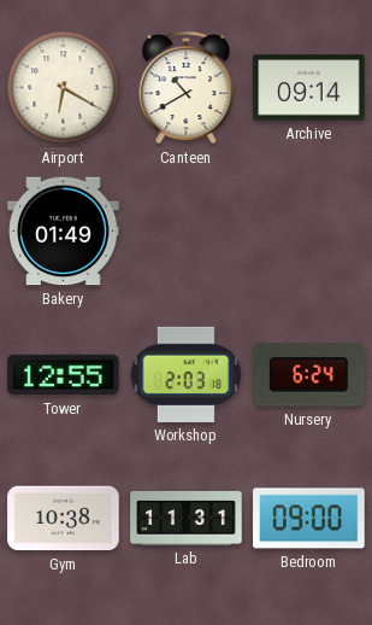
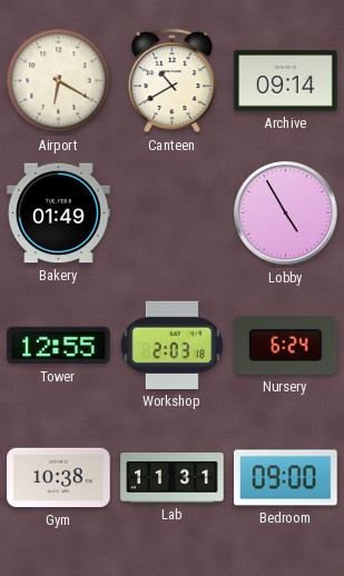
Lobby: none -> 4:55 (286, 213)
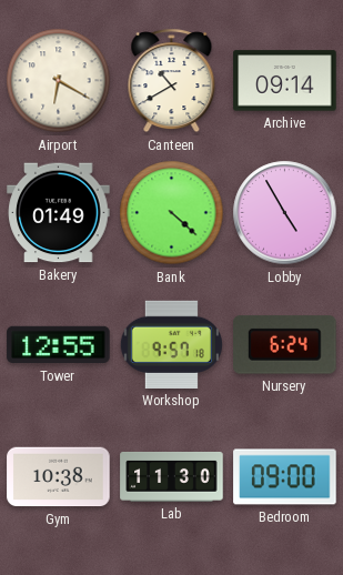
Bank: none -> 4:22 (172, 213)
Workshop: 2:03 -> 9:57 (171, 344)
Lab: 11:31 -> 11:30 (172, 476)
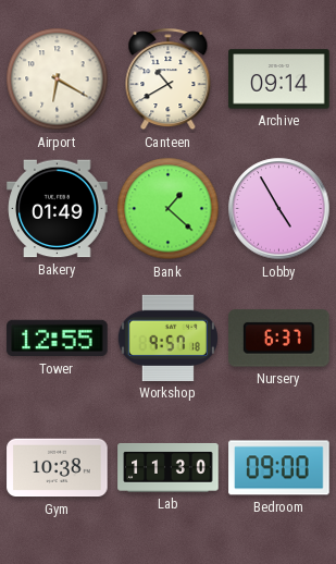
Bank: 4:22 -> 1:22 (169, 209)
Nursery: 6:24 -> 6:37 (279, 339)
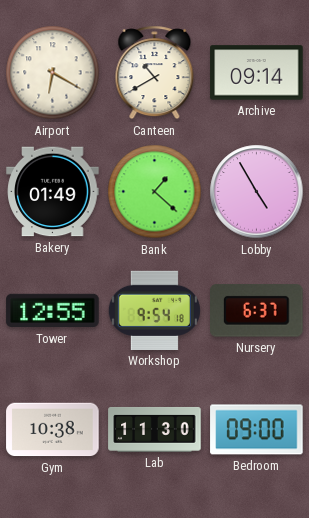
Workshop: 9:57 -> 9:54 (154, 310)
